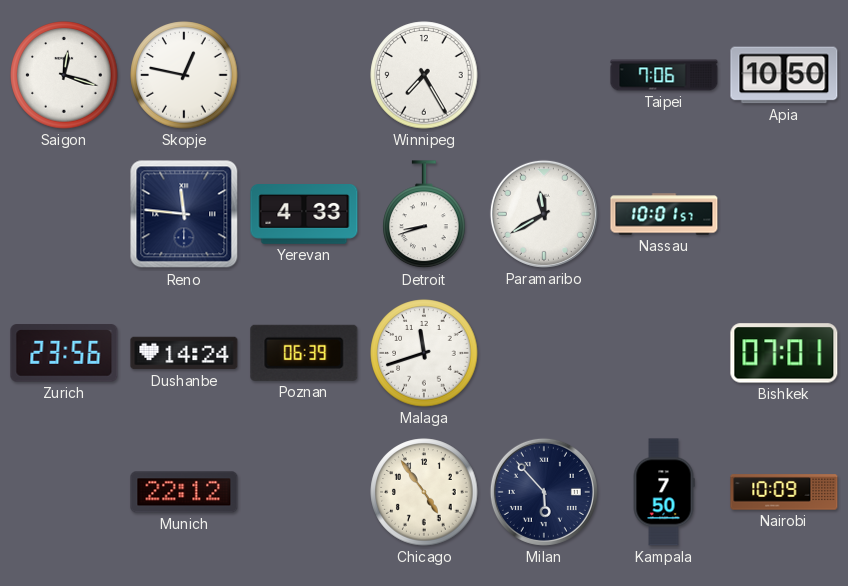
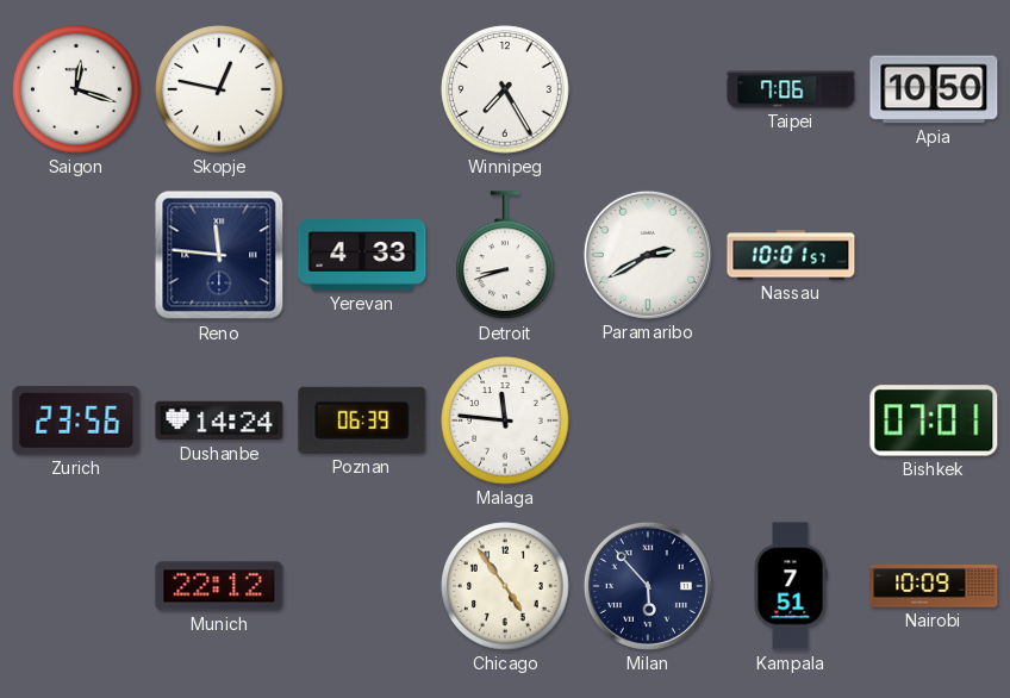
Paramaribo: 11:40 -> 2:40 (648, 255)
Malaga: 11:42 -> 11:46 (505, 420)
Kampala: 7:50 -> 7:51 (791, 586)
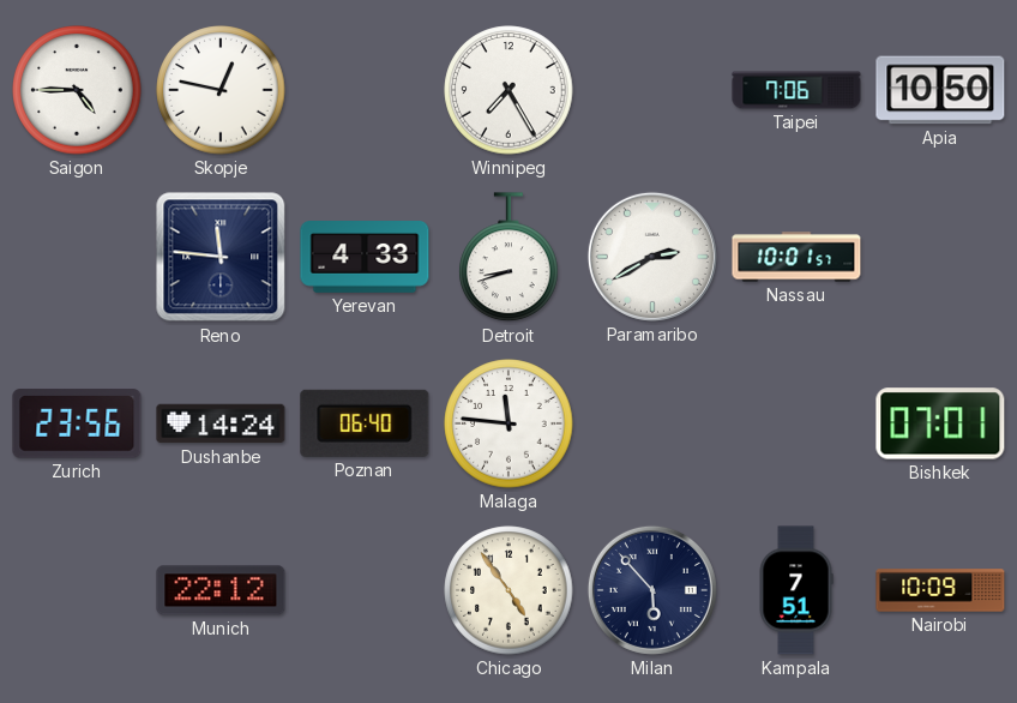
Saigon: 12:18 -> 4:45 (77, 90)
Poznan: 06:39 -> 06:40 (365, 423)
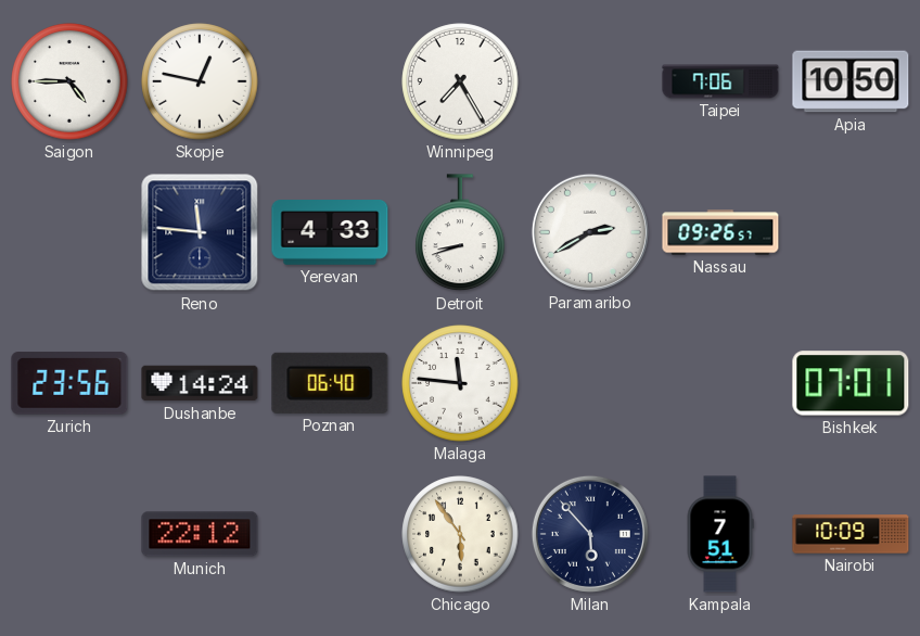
Nassau: 10:01 -> 09:26 (720, 232)
Chicago: 4:54 -> 5:54 (460, 534)
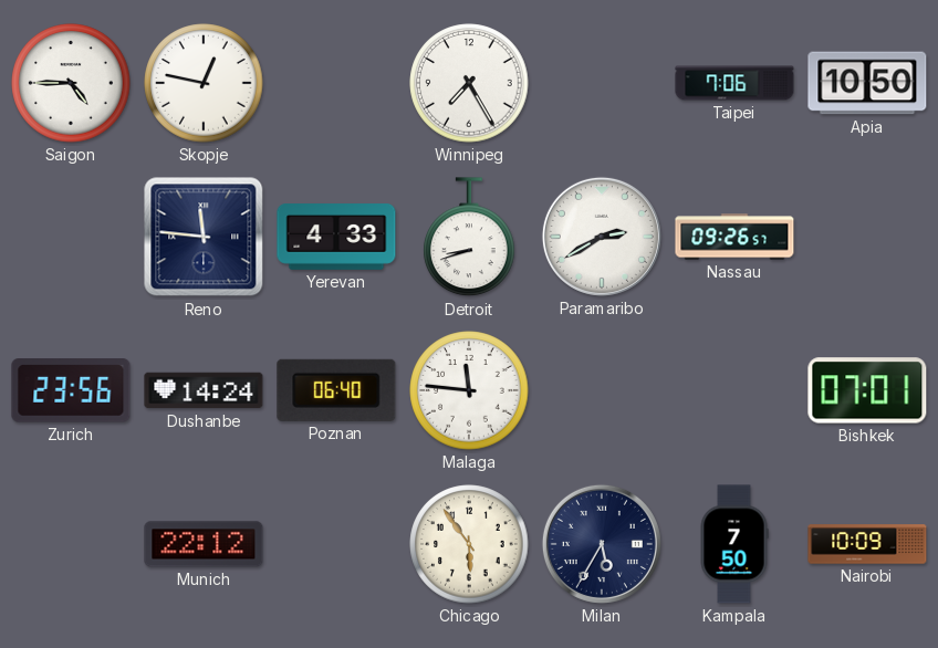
Milan: 5:53 -> 5:35 (602, 544)
Kampala: 7:51 -> 7:50 (734, 544)
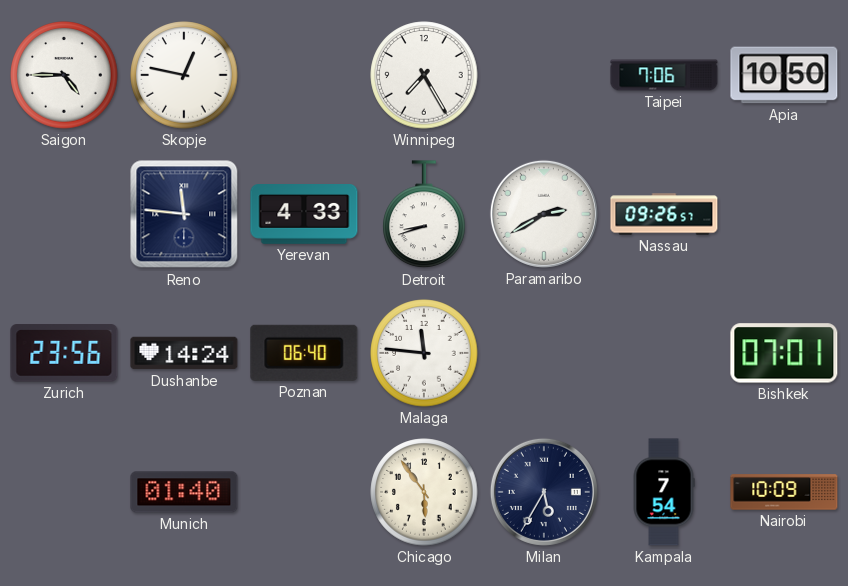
Munich: 22:12 -> 01:40 (184, 492)
Kampala: 7:50 -> 7:54 (664, 492)
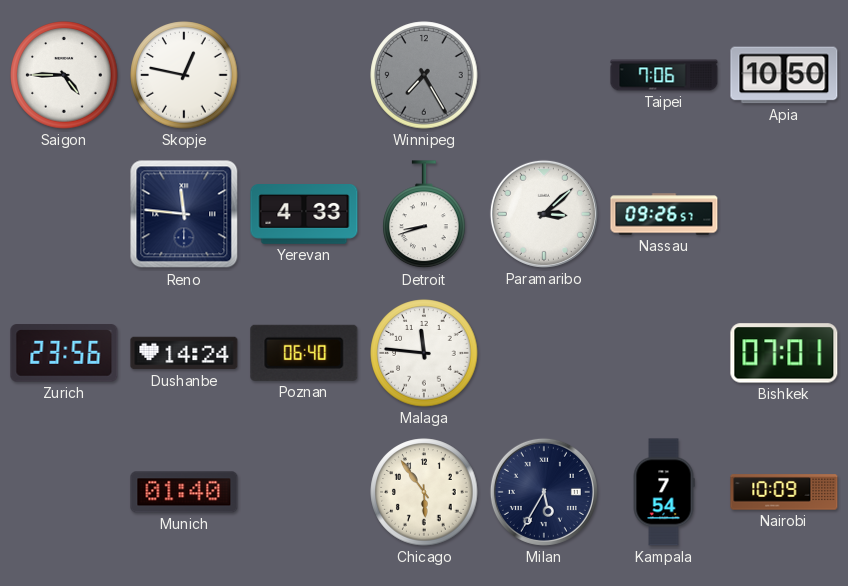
Winnipeg dial: white -> grey (424, 75)
Paramaribo: 2:40 -> 3:08 (544, 214)
